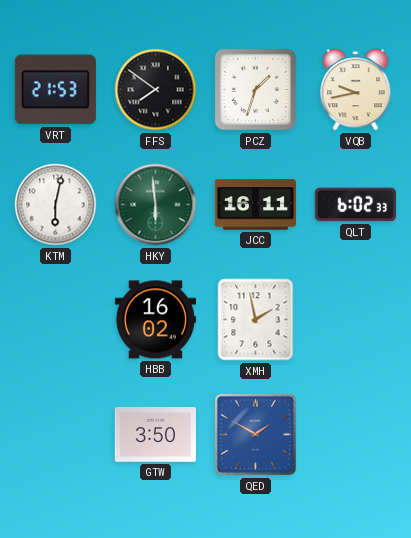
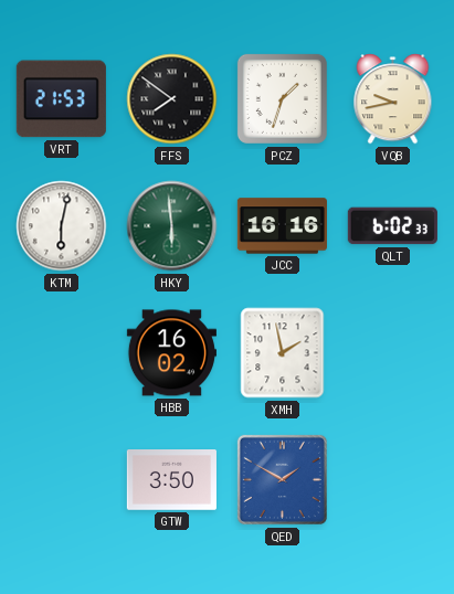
JCC: 16:11 -> 16:16 (282, 226)
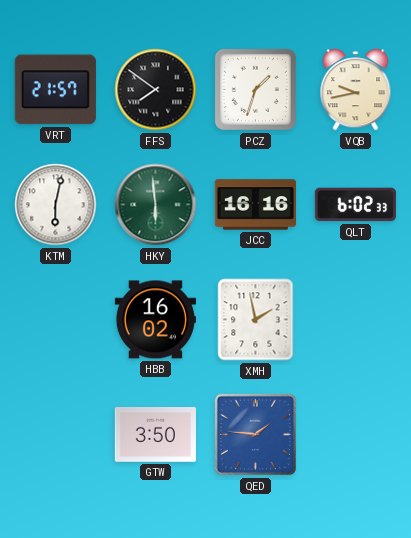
VRT: 21:53 -> 21:57 (55, 90)
QED: 1:50 -> 1:46 (255, 434)
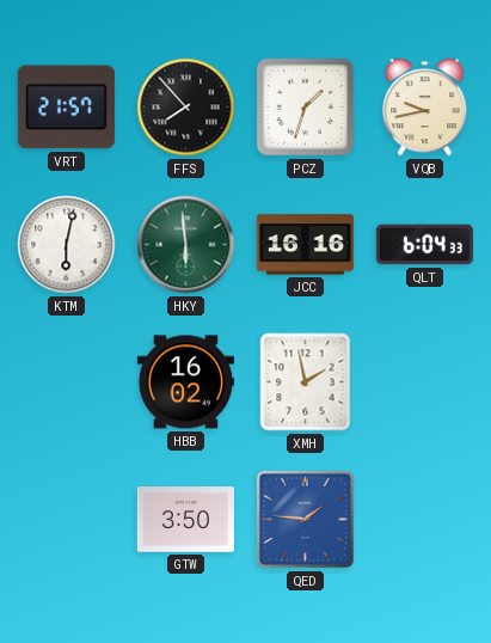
FFS: 7:51 -> 7:53 (186, 108)
QLT: 6:02 -> 6:04 (424, 245)
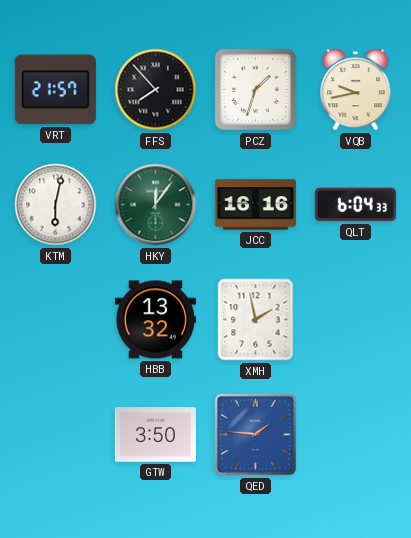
HKY: 5:59 -> 12:06 (156, 205)
HBB: 16:02 -> 13:32 (155, 320)
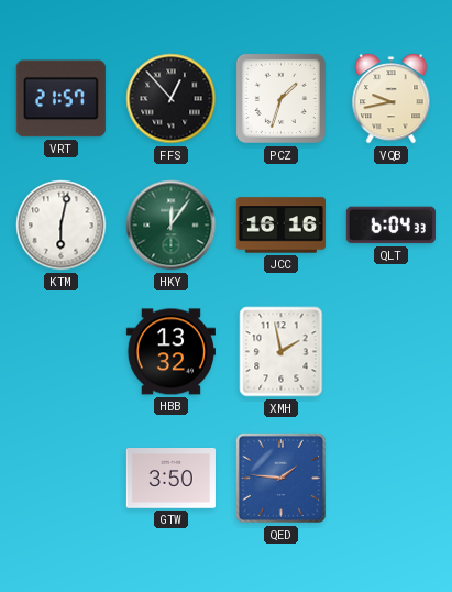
FFS: 7:53 -> 12:53 (172, 99)
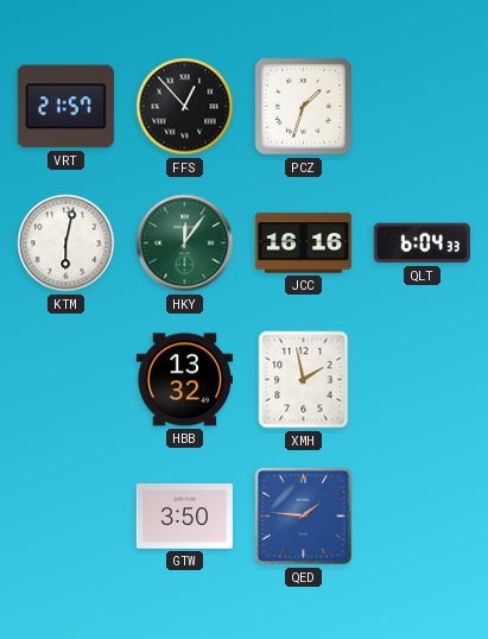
VQB: 9:43 -> none (392, 99)
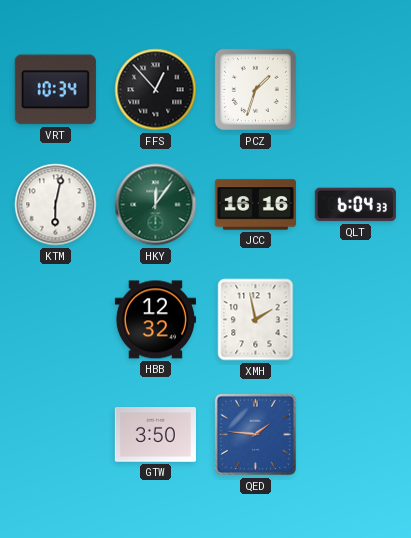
VRT: 21:57 -> 10:34 (55, 90)
HBB: 13:32 -> 12:32 (155, 320)
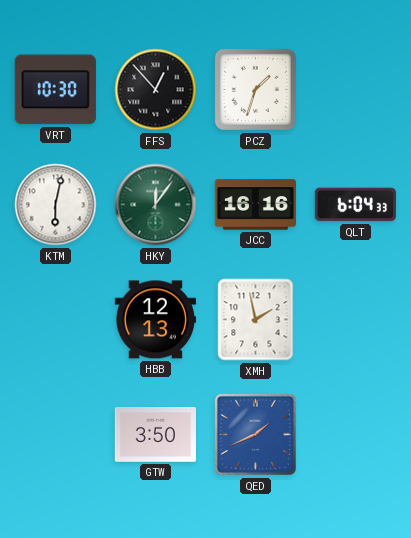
VRT: 10:34 -> 10:30 (55, 90)
HBB: 12:32 -> 12:13 (155, 320)
QED: 1:46 -> 1:41 (255, 434)
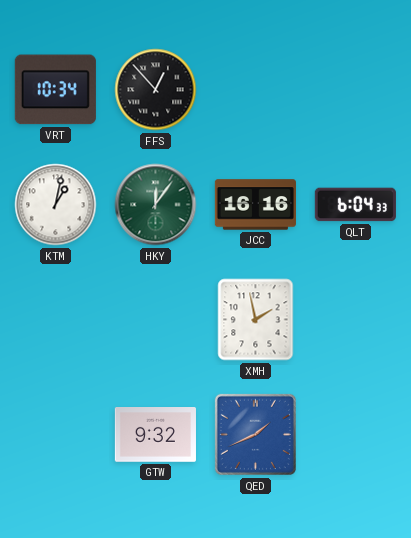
VRT: 10:30 -> 10:34 (55, 90)
PCZ: 1:33 -> none (255, 89)
KTM: 6:02 -> 1:02 (56, 205)
HBB: 12:13 -> none (155, 320)
GTW: 3:50 -> 9:32 (155, 435)
